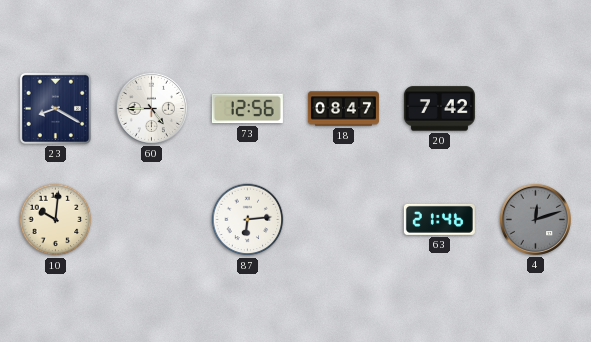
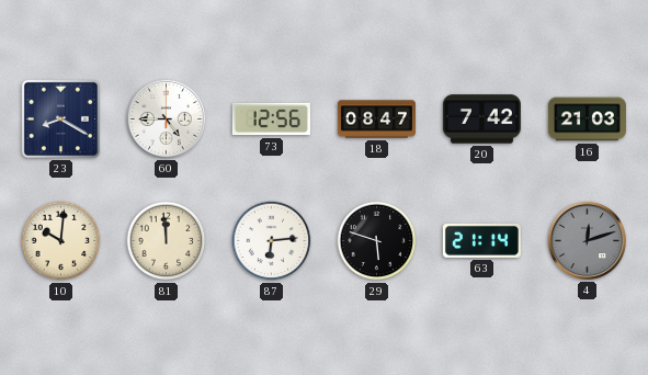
16: none -> 21:03 (587, 120)
81: none -> 11:59 (167, 241)
29: none -> 5:48 (377, 241)
63: 21:46 -> 21:14 (481, 240)
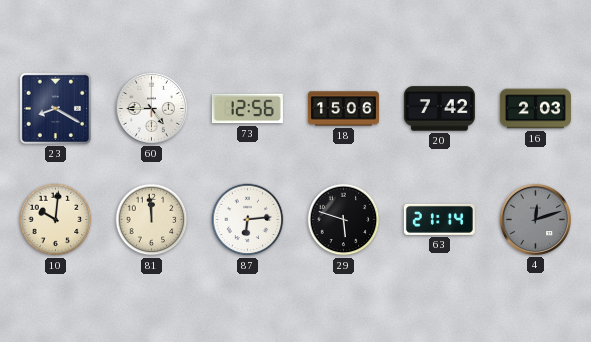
18: 08:47 -> 15:06 (343, 109)
16: 21:03 -> 2:03 (535, 109)
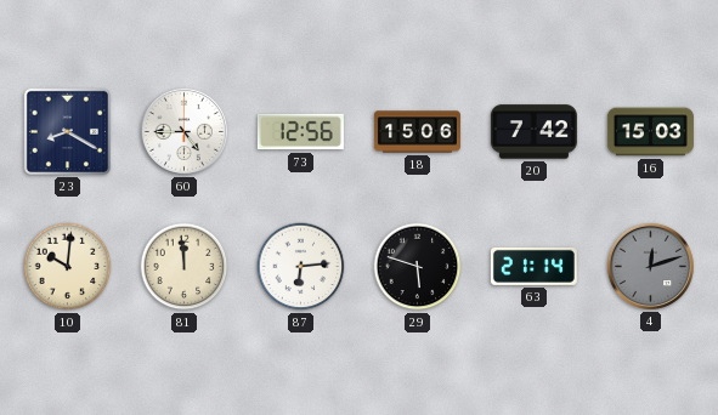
16: 2:03 -> 15:03 (650, 132)
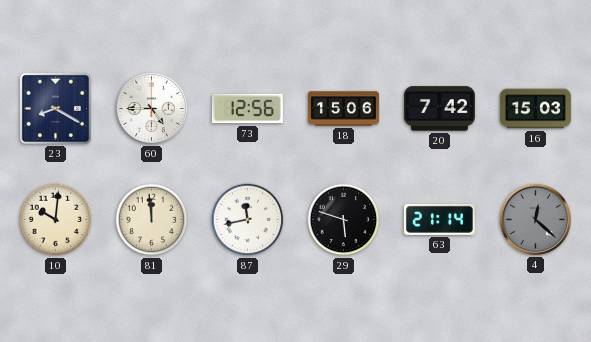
87: 6:14 -> 11:43 (248, 220)
4: 12:12 -> 12:22 (535, 219)
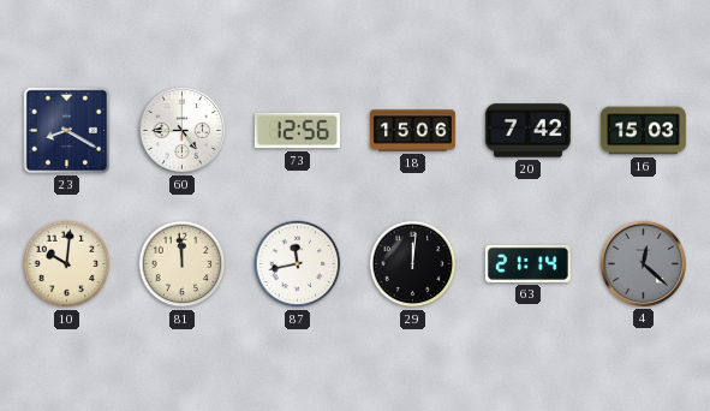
29: 5:48 -> 12:01 (413, 264)
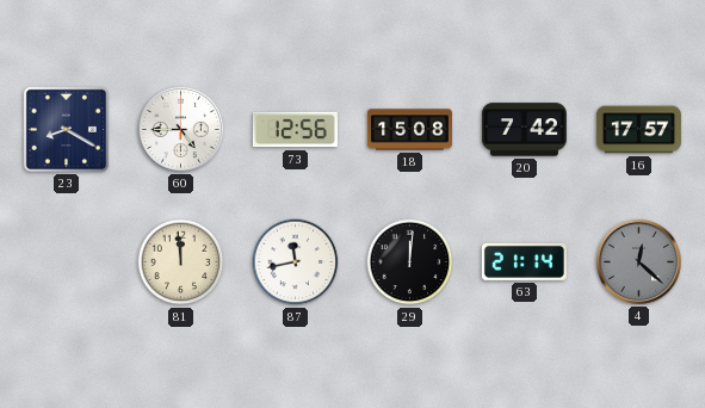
18: 15:06 -> 15:08 (409, 130)
16: 15:03 -> 17:57 (638, 130)
10: 10:01 -> none (67, 264)
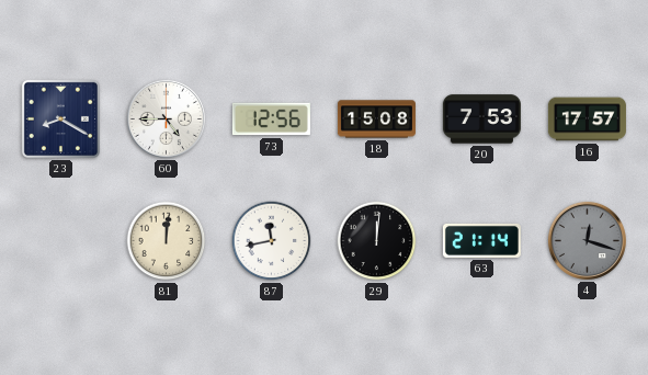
20: 7:42 -> 7:53 (481, 120)
81: 11:59 -> 12:01 (167, 241)
4: 12:22 -> 12:18 (587, 240)
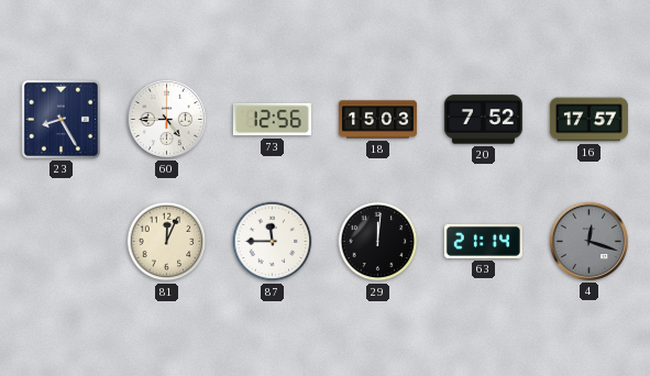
23: 8:20 -> 8:25 (60, 119)
18: 15:08 -> 15:03 (377, 120)
20: 7:53 -> 7:52 (483, 120)
81: 12:01 -> 12:04 (167, 242)
87: 11:43 -> 11:45 (273, 242)
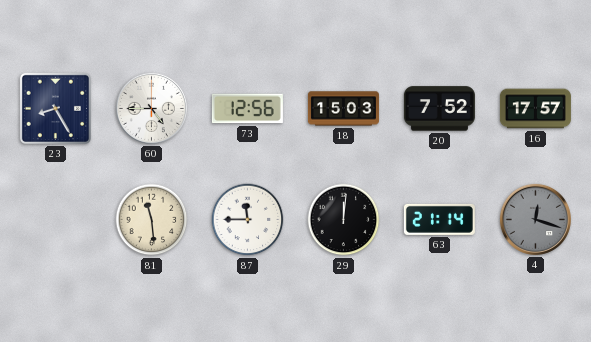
81: 12:04 -> 11:29 (152, 220)
